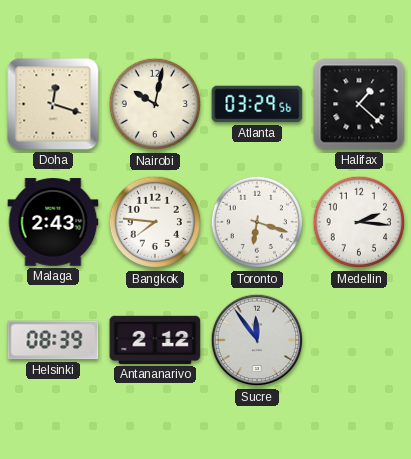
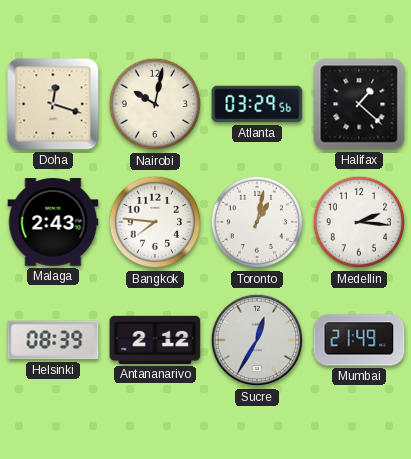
Toronto: 6:18 -> 1:02 (257, 222)
Sucre: 11:54 -> 12:35 (257, 340)
Mumbai: none -> 21:49 (359, 340)
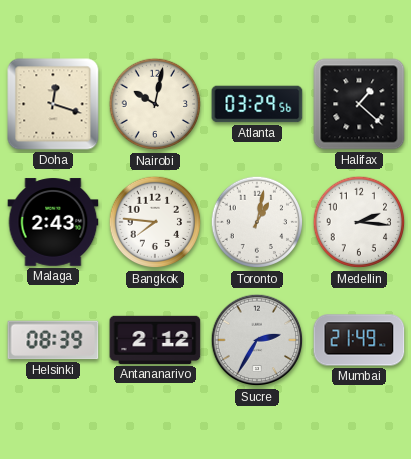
Sucre: 12:35 -> 2:35 (257, 340)
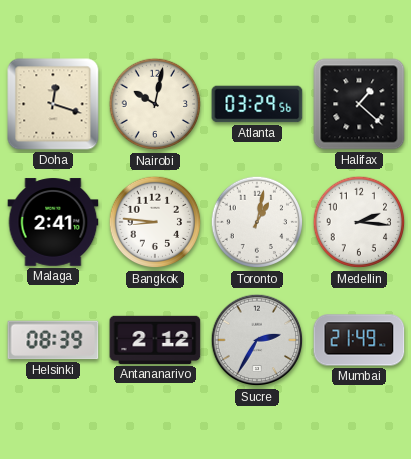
Malaga: 2:43 -> 2:41 (53, 222)
Bangkok: 7:46 -> 8:46 (155, 222)
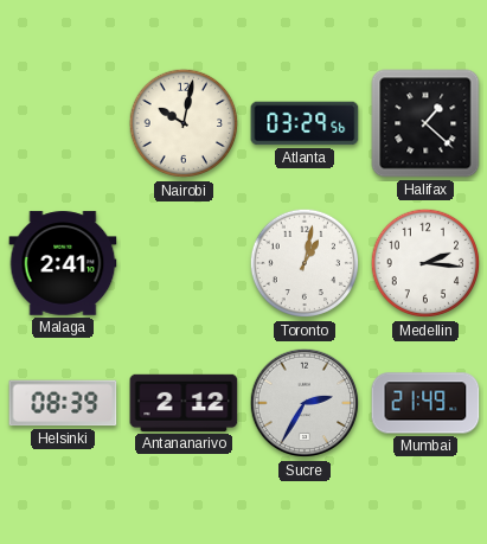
Doha: 12:18 -> none (53, 104)
Bangkok: 8:46 -> none (155, 222)
